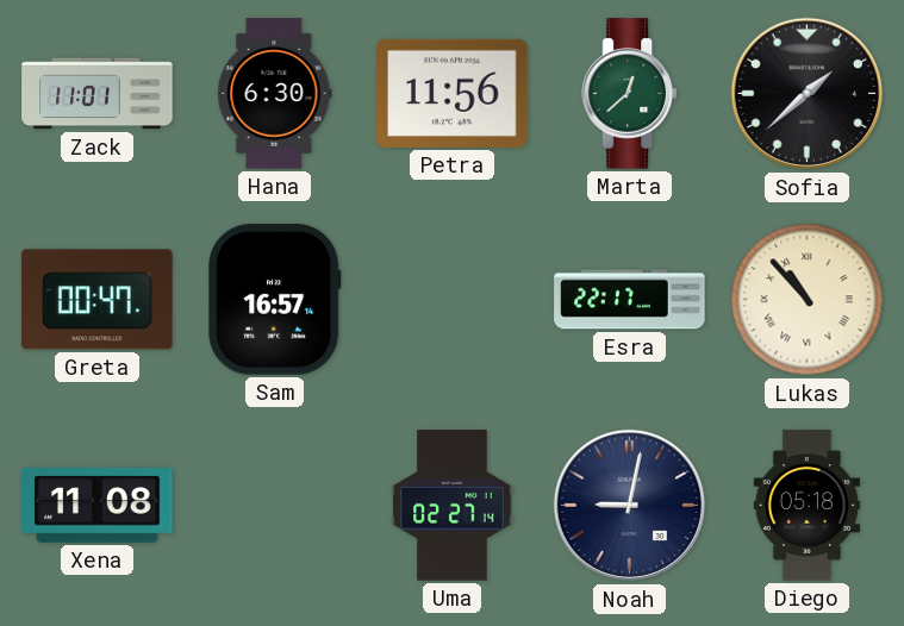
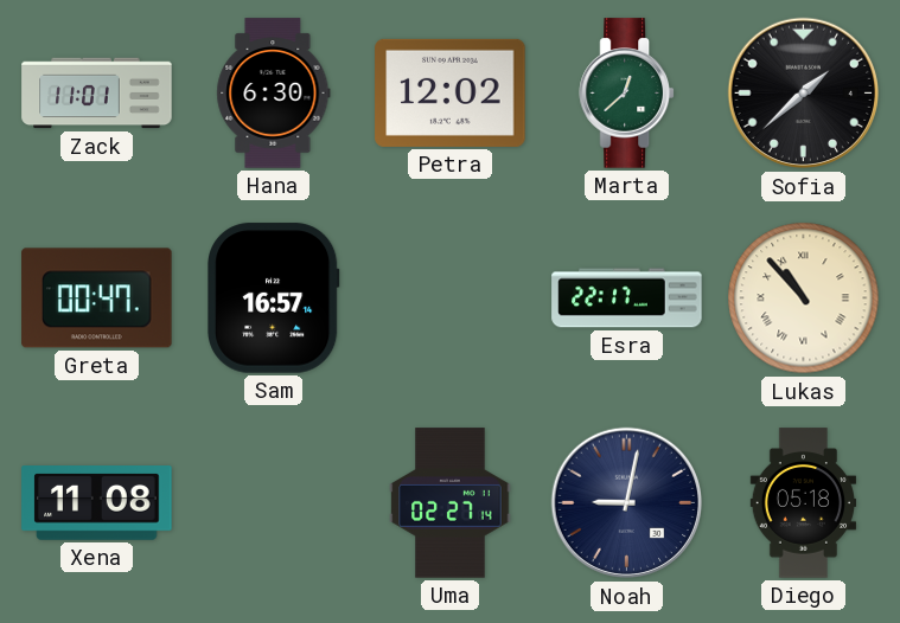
Petra: 11:56 -> 12:02 (451, 92)
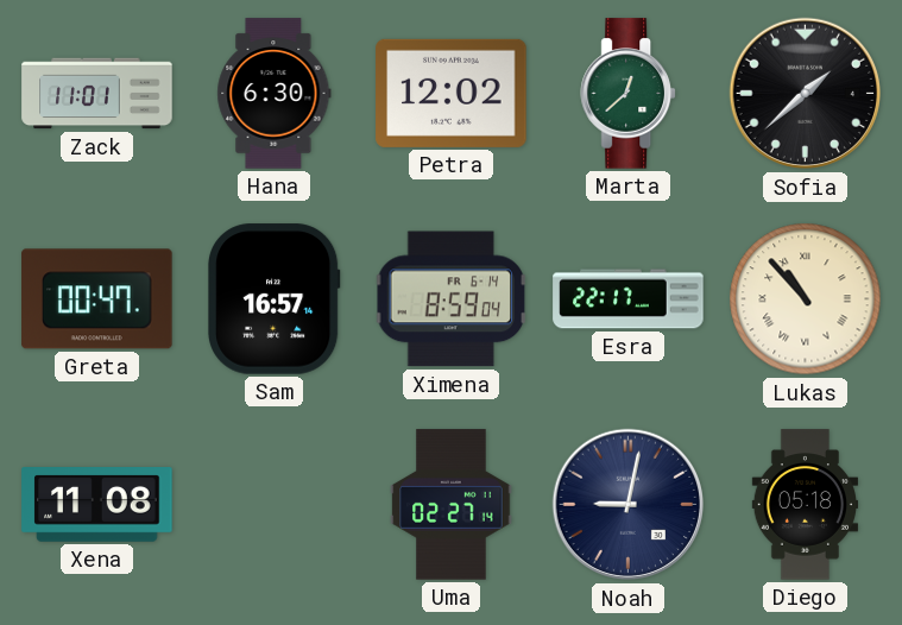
Ximena: none -> 8:59 (452, 299)
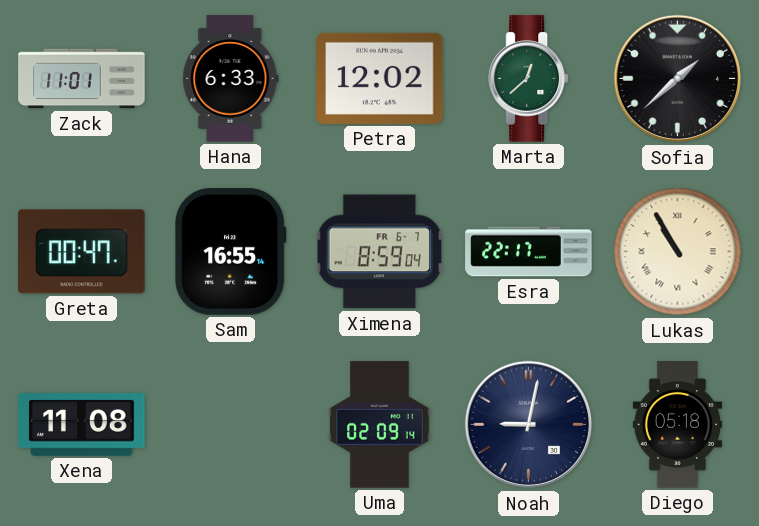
Hana: 6:30 -> 6:33 (231, 79)
Sam: 16:57 -> 16:55 (231, 252)
Ximena date: FR 6-14 -> FR 6-7 (380, 252)
Lukas: 10:53 -> 10:55 (678, 252)
Uma: 02:27 -> 02:09 (380, 425)
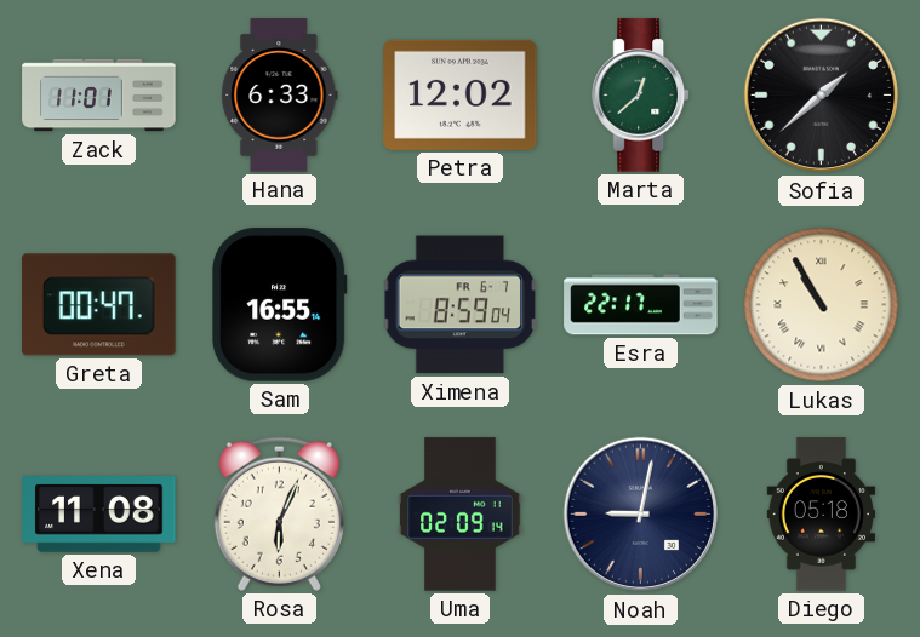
Rosa: none -> 6:04 (279, 513)
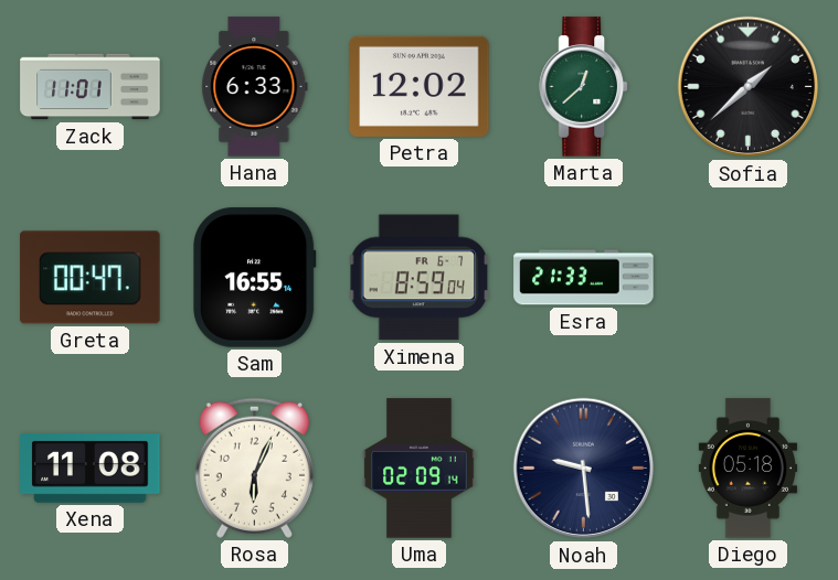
Esra: 22:17 -> 21:33 (584, 278)
Lukas: 10:55 -> none (822, 305)
Noah: 9:02 -> 9:29 (584, 469)
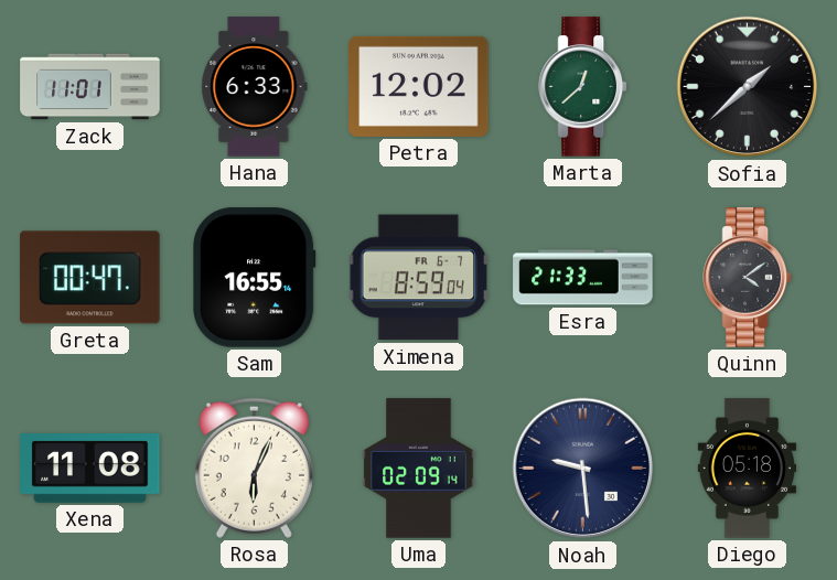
Quinn: none -> 4:09 (747, 278)
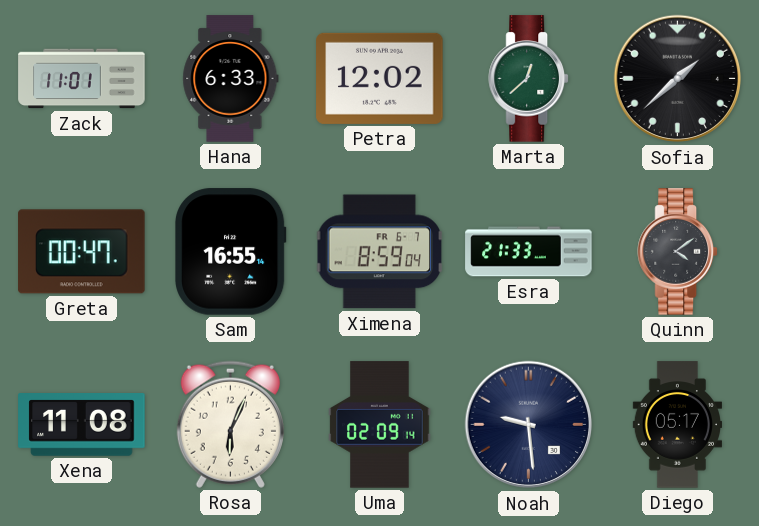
Diego: 05:18 -> 05:17 (677, 425)
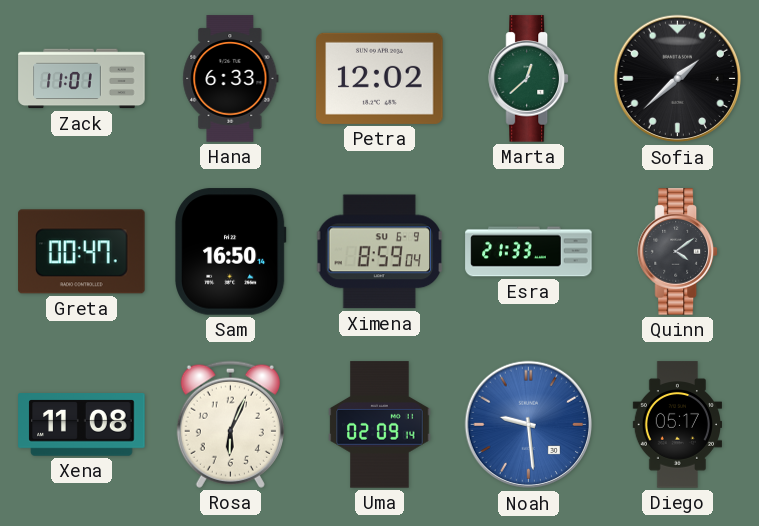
Sam: 16:55 -> 16:50 (231, 252)
Ximena date: FR 6-7 -> SU 6-9 (380, 252)
Noah dial: navy -> blue (529, 425)
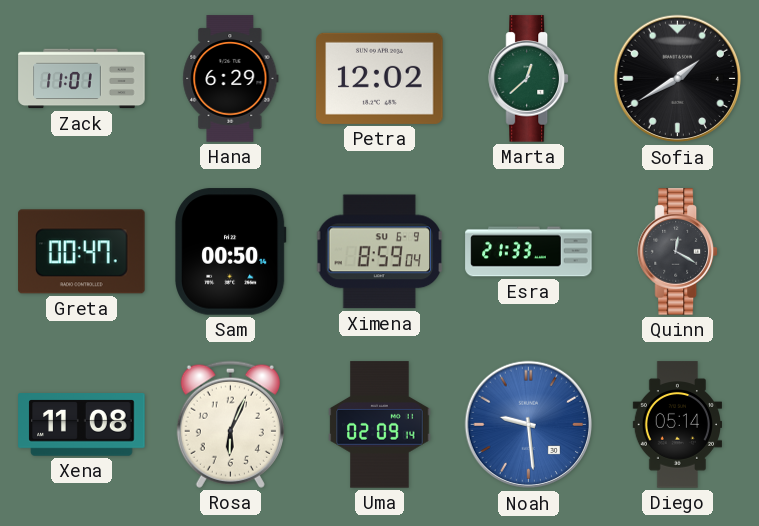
Hana: 6:33 -> 6:29 (231, 79)
Sofia: 1:38 -> 1:40 (678, 79)
Sam: 16:50 -> 00:50 (231, 252)
Quinn: 4:09 -> 12:20 (677, 252)
Diego: 05:17 -> 05:14 (677, 425)
